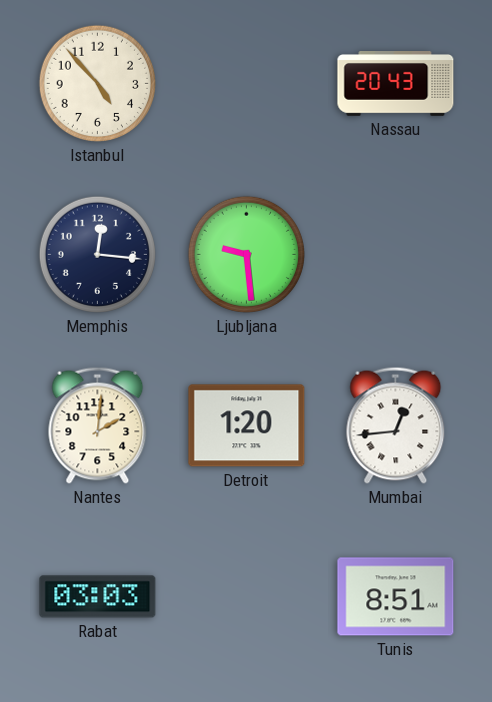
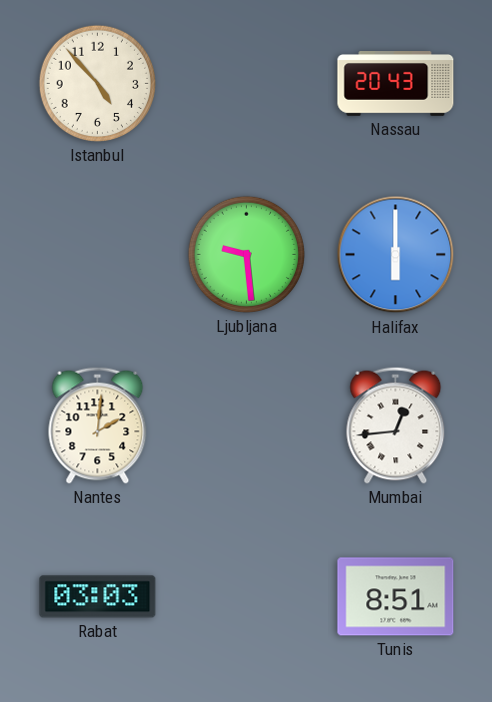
Memphis: 12:16 -> none (97, 254)
Halifax: none -> 6:00 (396, 255)
Detroit: 1:20 -> none (247, 426)
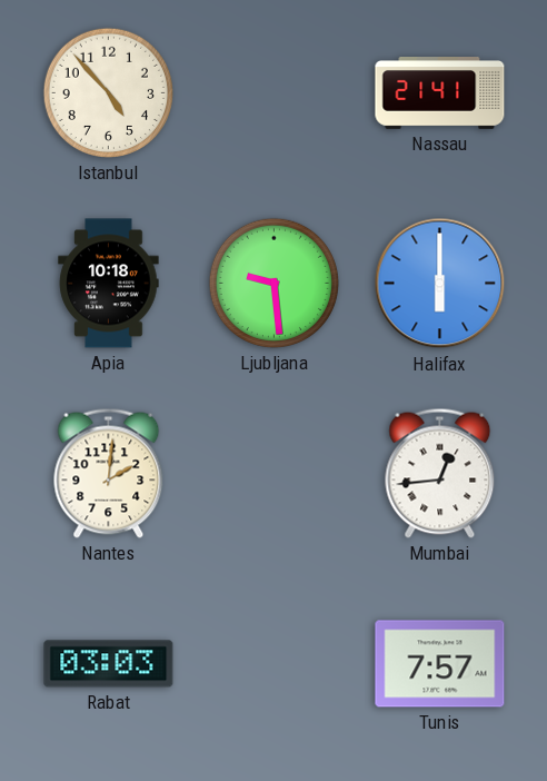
Nassau: 20:43 -> 21:41 (440, 93)
Apia: none -> 10:18 (109, 284)
Tunis: 8:51 -> 7:57 (440, 664)
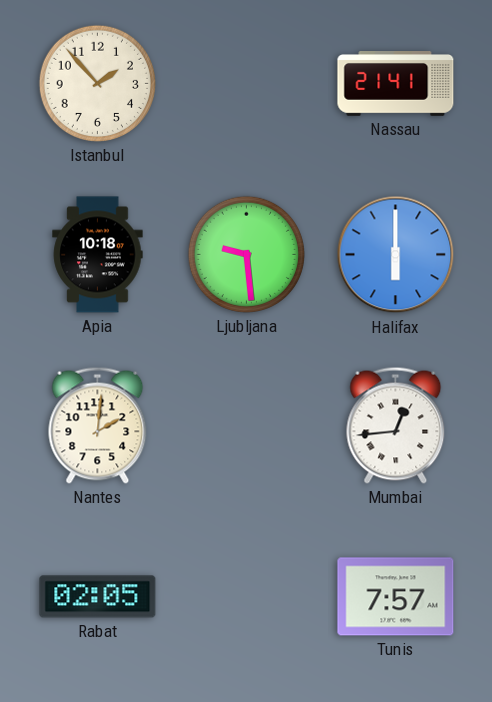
Istanbul: 4:53 -> 1:53 (97, 83)
Rabat: 03:03 -> 02:05 (98, 597)
